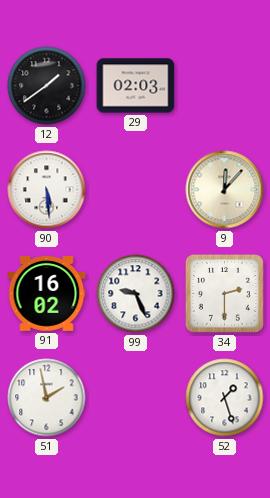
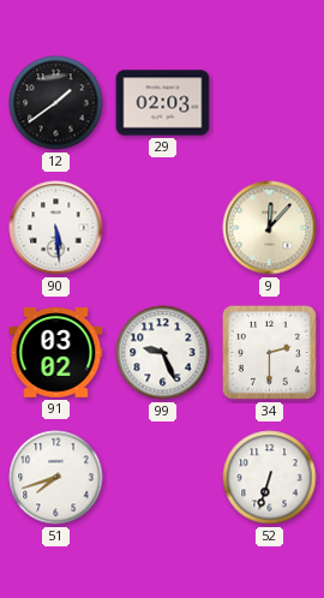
91: 16:02 -> 03:02 (56, 353)
51: 1:58 -> 7:42 (56, 478)
52: 1:27 -> 6:33 (270, 478)
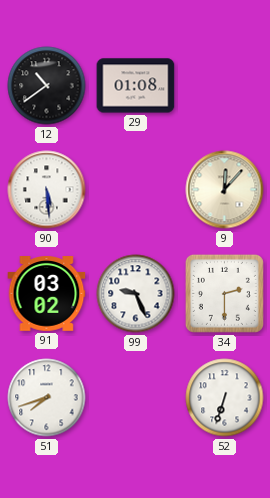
12: 1:39 -> 10:39 (47, 86)
29: 02:03 -> 01:08 (136, 86)
